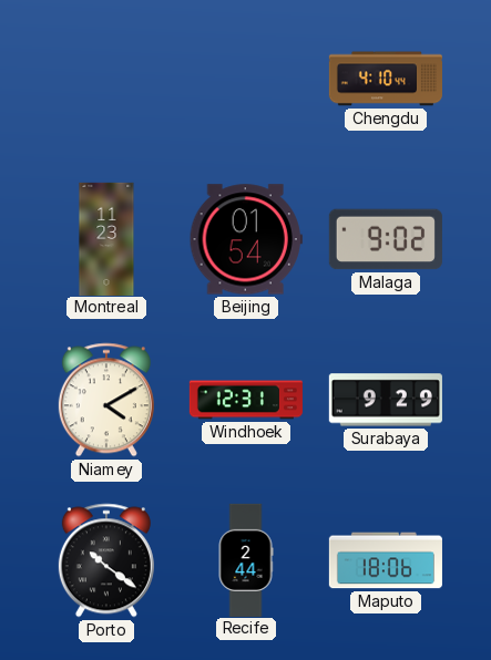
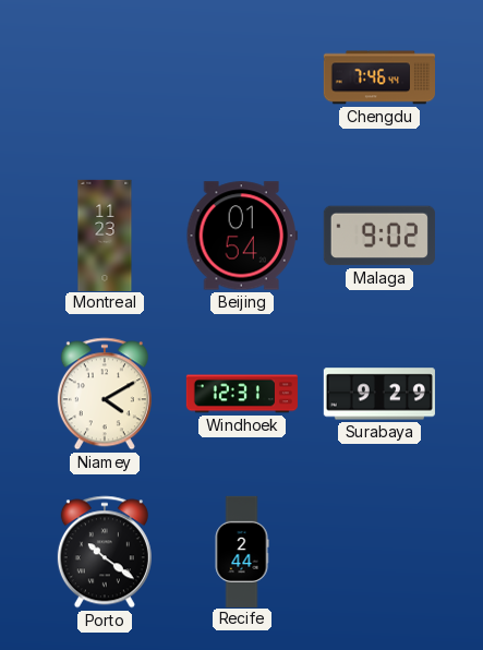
Chengdu: 4:10 -> 7:46 (378, 77)
Maputo: 18:06 -> none (386, 560)
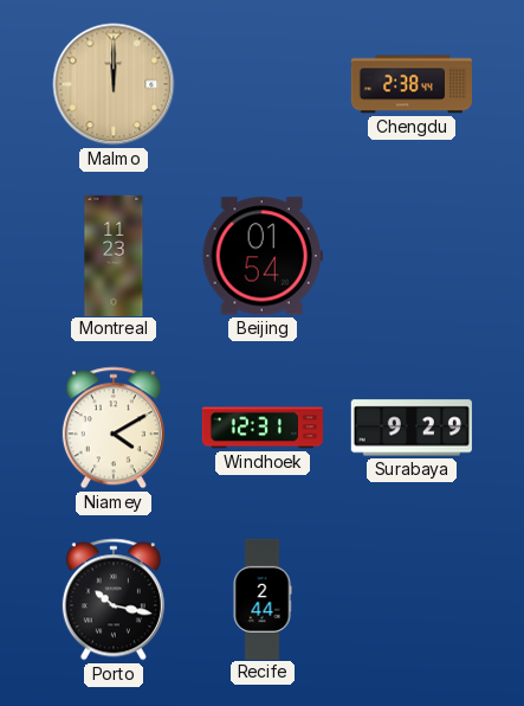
Malmo: none -> 12:00 (114, 84)
Chengdu: 7:46 -> 2:38 (410, 84)
Malaga: 9:02 -> none (379, 236)
Porto: 10:21 -> 10:17 (114, 599)
